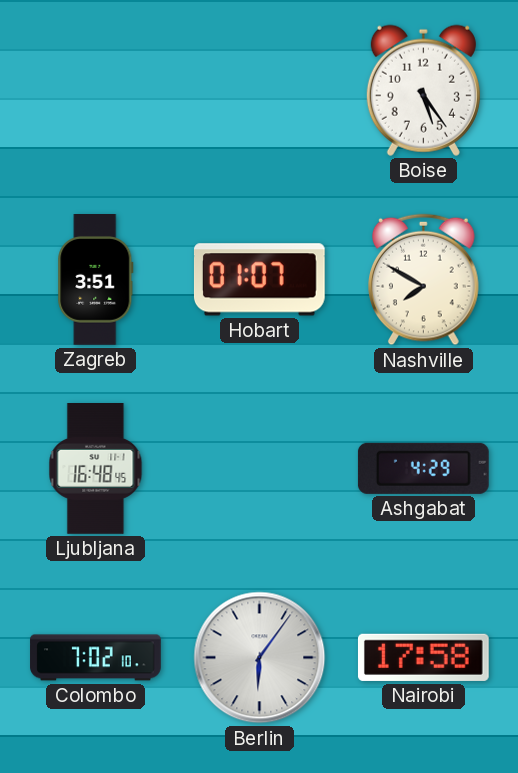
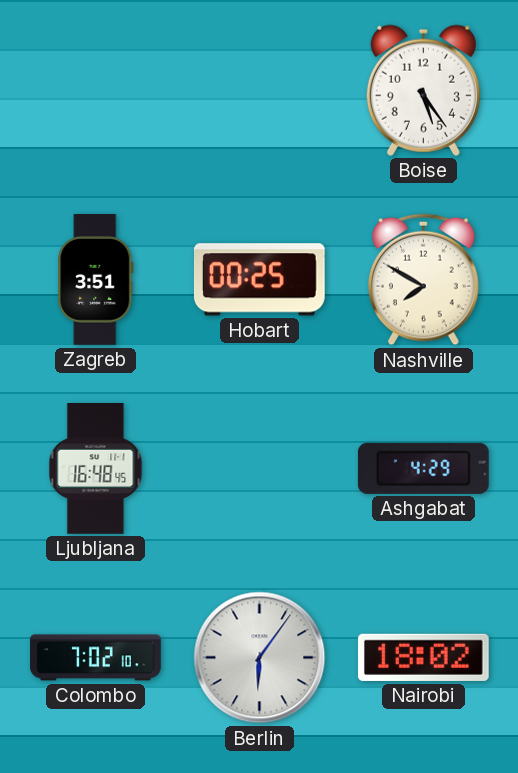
Hobart: 01:07 -> 00:25 (259, 280)
Nairobi: 17:58 -> 18:02 (423, 657)
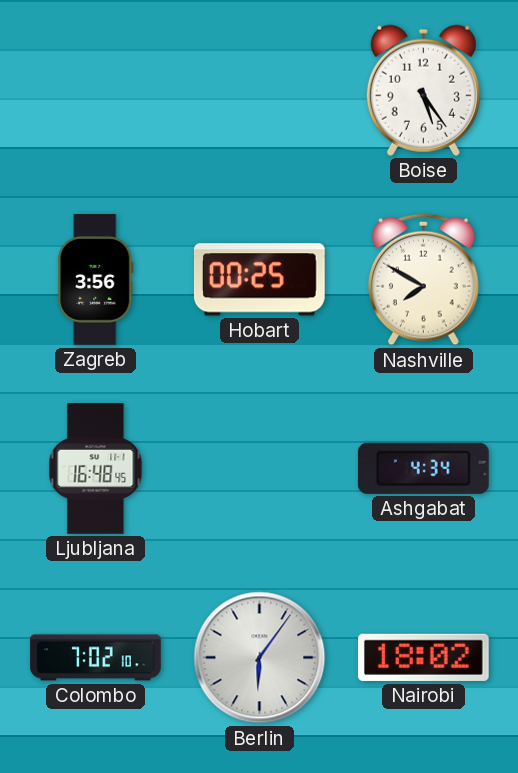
Zagreb: 3:51 -> 3:56 (96, 280)
Ashgabat: 4:29 -> 4:34 (423, 468)
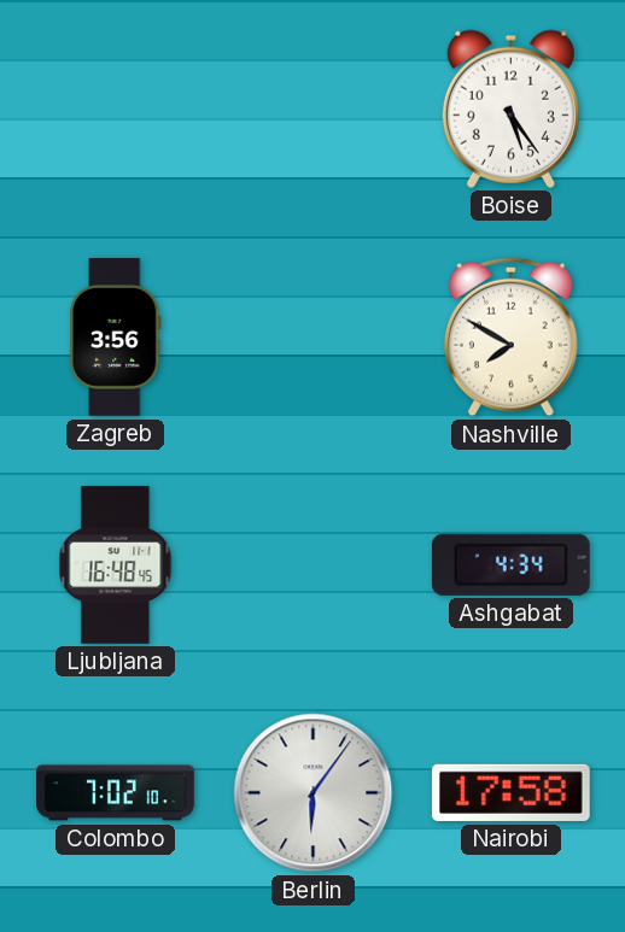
Hobart: 00:25 -> none (259, 280)
Nairobi: 18:02 -> 17:58 (510, 792)
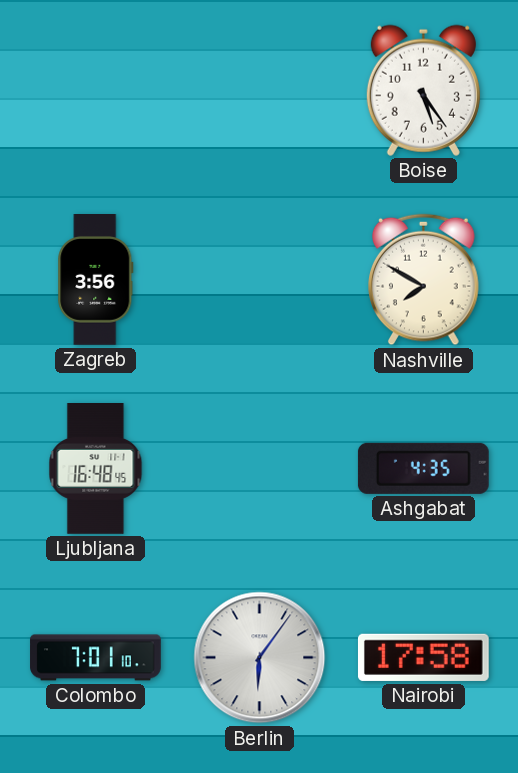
Ashgabat: 4:34 -> 4:35 (423, 468)
Colombo: 7:02 -> 7:01 (96, 658)
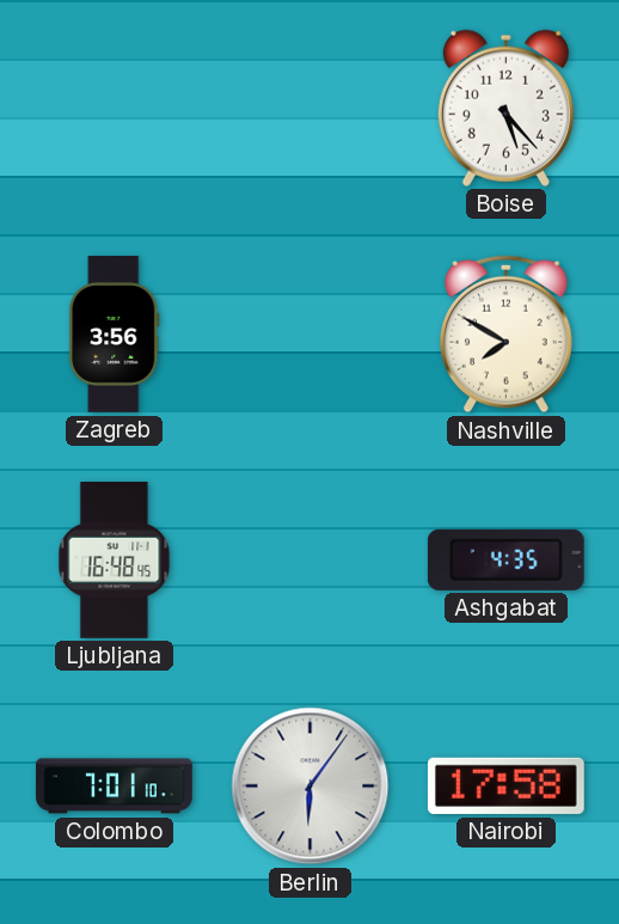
Boise: 5:24 -> 5:23 (505, 108)
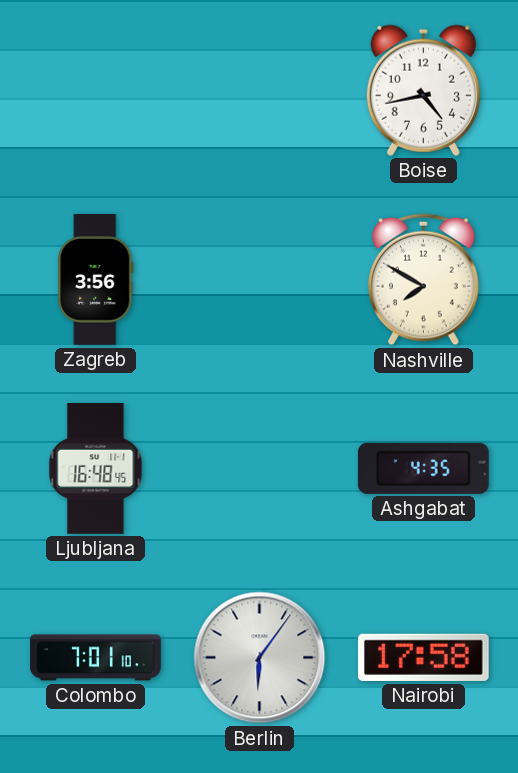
Boise: 5:23 -> 4:43 (423, 90)
